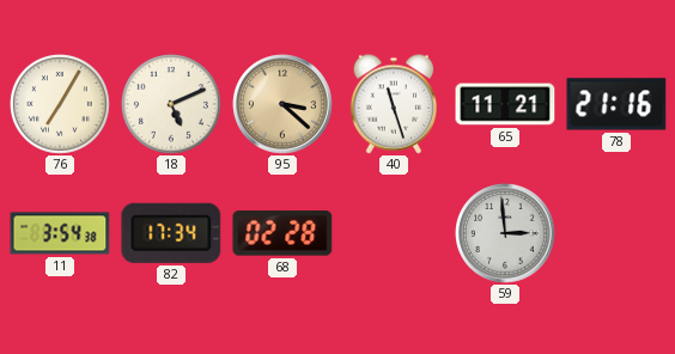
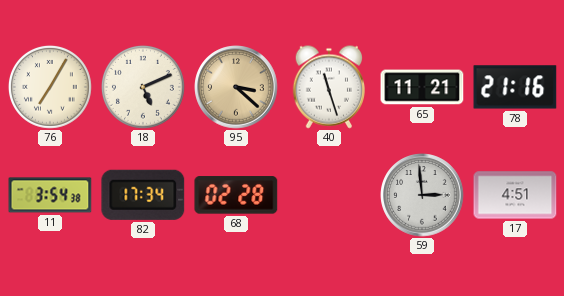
17: none -> 4:51 (515, 195)
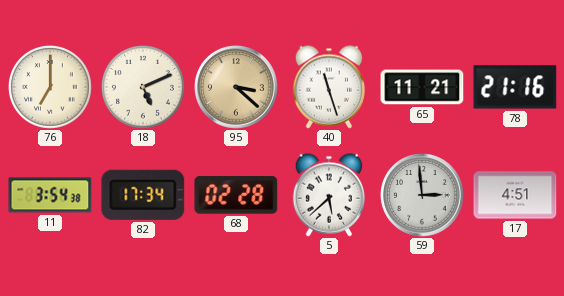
76: 7:05 -> 7:00 (50, 87)
5: none -> 5:38 (328, 195)
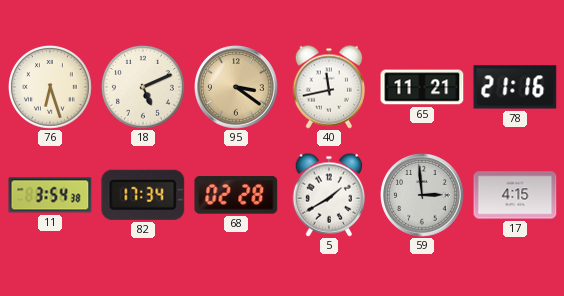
76: 7:00 -> 6:27 (50, 87)
95: 3:22 -> 3:21 (236, 87)
40: 11:27 -> 11:43 (328, 87)
5: 5:38 -> 1:40 (328, 195)
17: 4:51 -> 4:15 (515, 195)
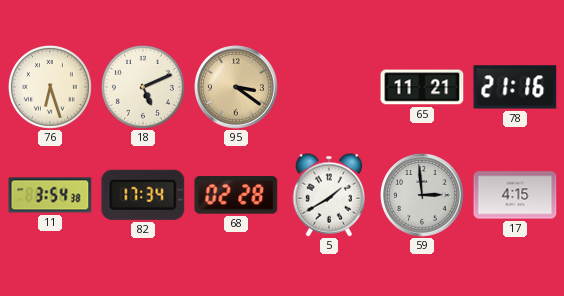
40: 11:43 -> none (328, 87)
